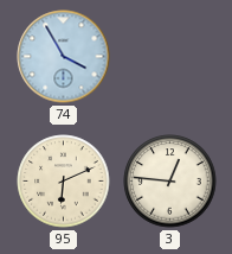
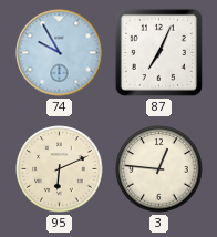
74: 3:55 -> 9:55 (60, 53)
87: none -> 7:04 (158, 52)
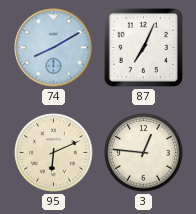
74: 9:55 -> 8:10 (54, 48)
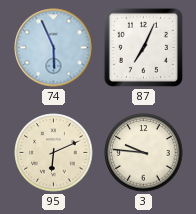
74: 8:10 -> 5:56 (54, 48)
3: 12:46 -> 9:46 (144, 153)
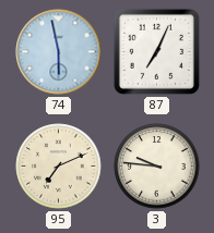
74: 5:56 -> 5:58 (59, 52)
95: 6:11 -> 7:11 (59, 167)
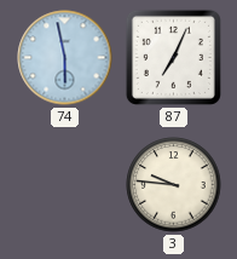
95: 7:11 -> none (59, 167)
